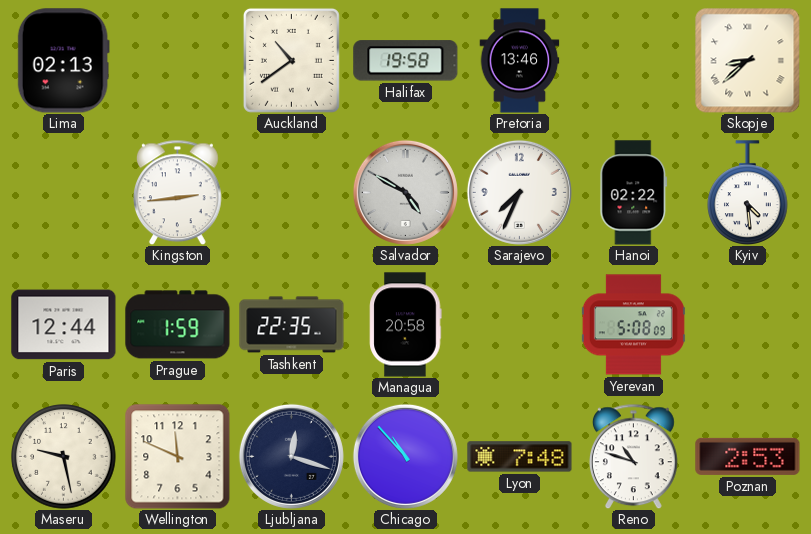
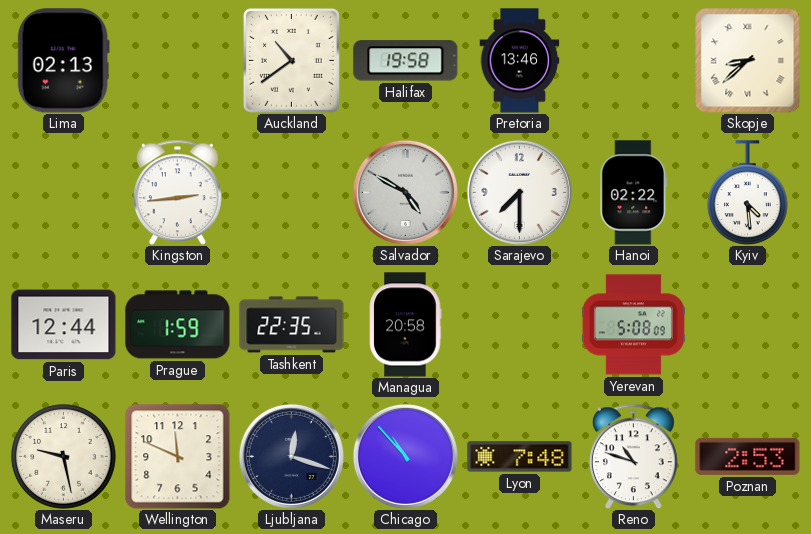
Sarajevo: 7:34 -> 7:30 (519, 192)
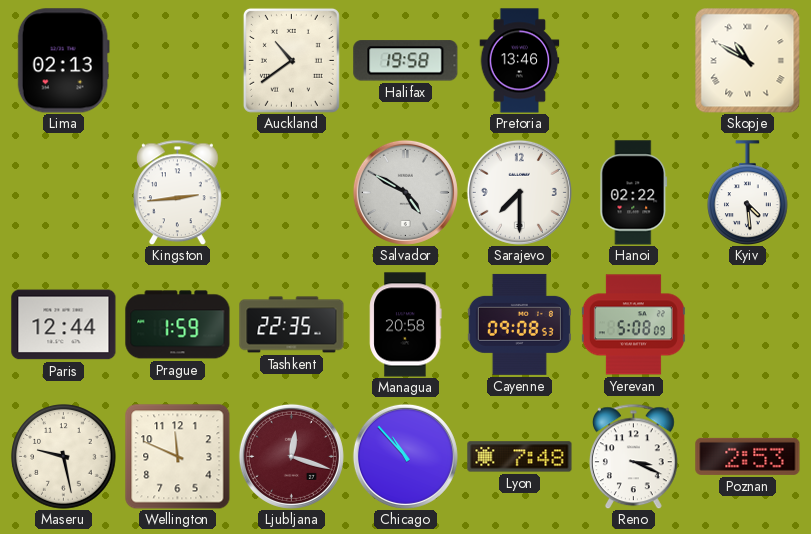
Skopje: 8:38 -> 10:50 (747, 60)
Cayenne: none -> 09:08 (519, 324)
Ljubljana dial: navy -> burgundy (291, 456)
Reno: 10:48 -> 3:19 (633, 456)
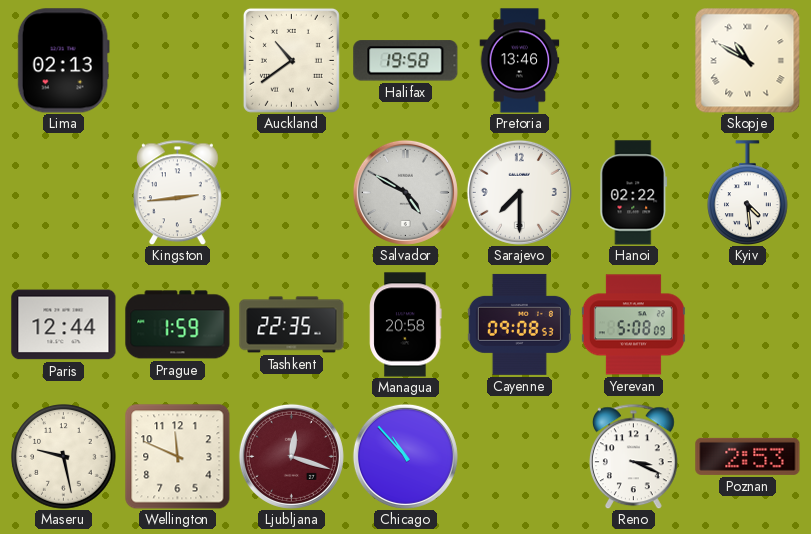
Lyon: 7:48 -> none (520, 457)
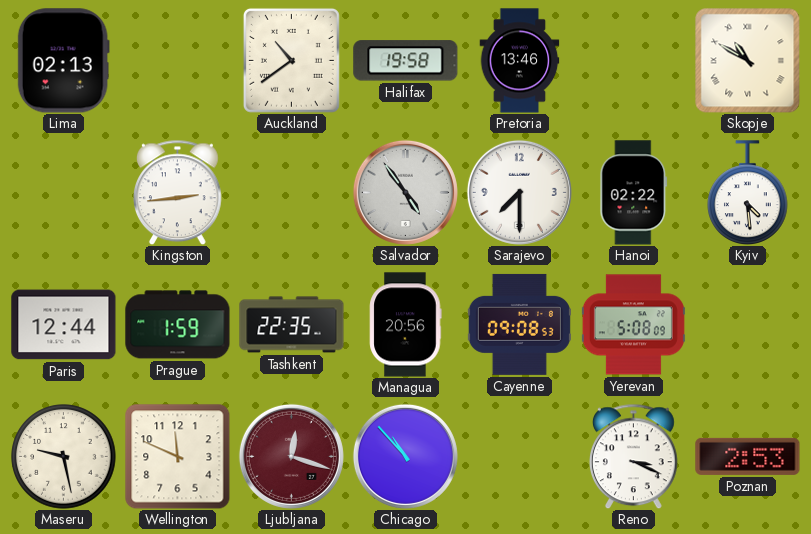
Salvador: 4:50 -> 4:54 (405, 192)
Managua: 20:58 -> 20:56 (406, 325)
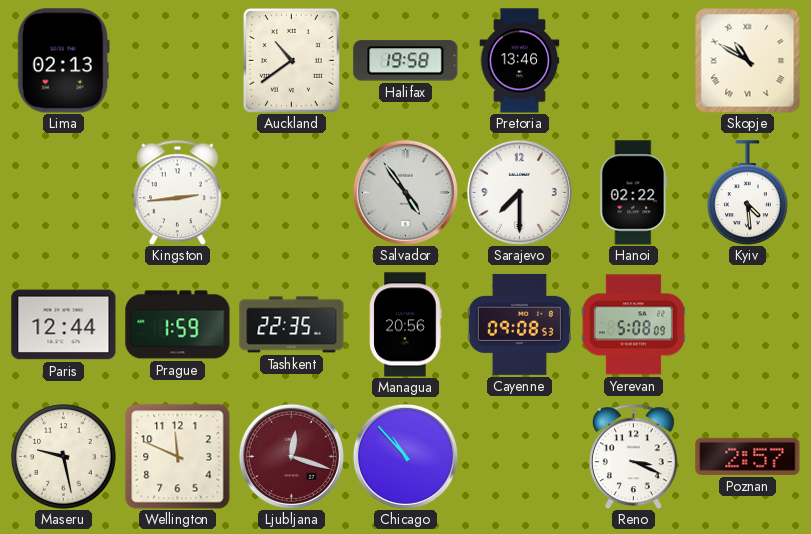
Poznan: 2:53 -> 2:57 (748, 456)
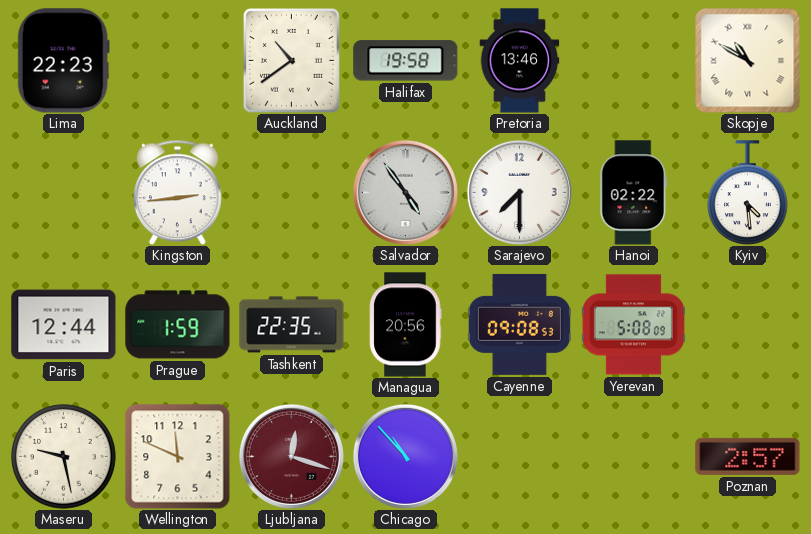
Lima: 02:13 -> 22:23 (63, 61)
Reno: 3:19 -> none (633, 456)
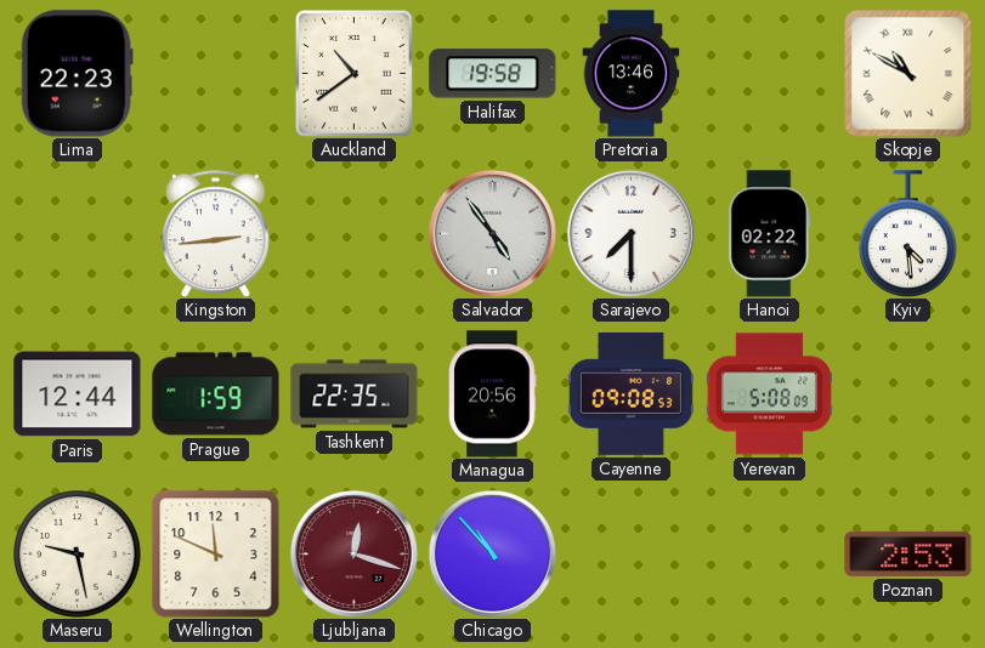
Poznan: 2:57 -> 2:53 (908, 553)
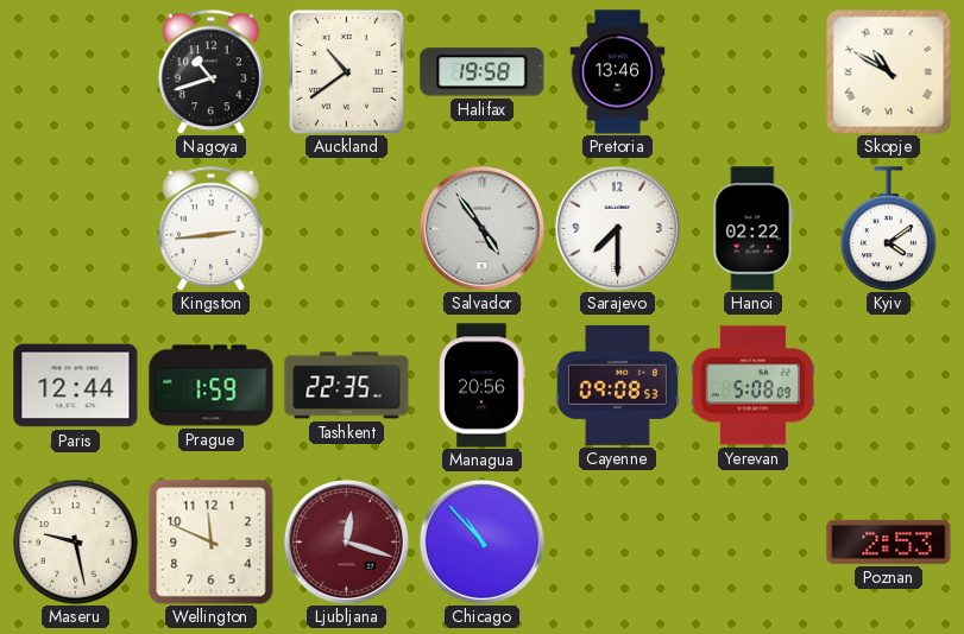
Lima: 22:23 -> none (77, 74)
Nagoya: none -> 10:42 (210, 71)
Kyiv: 4:29 -> 4:09 (889, 228)
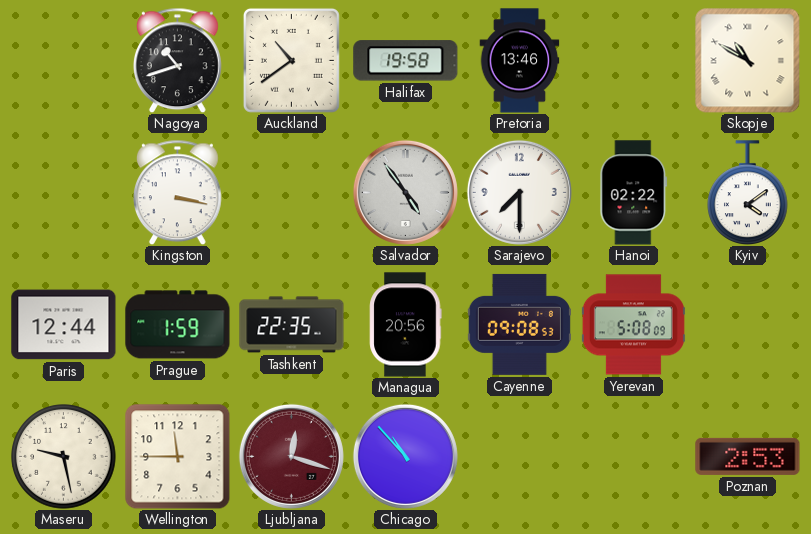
Kingston: 2:44 -> 3:17 (177, 192)
Wellington: 11:49 -> 11:45 (177, 456)
